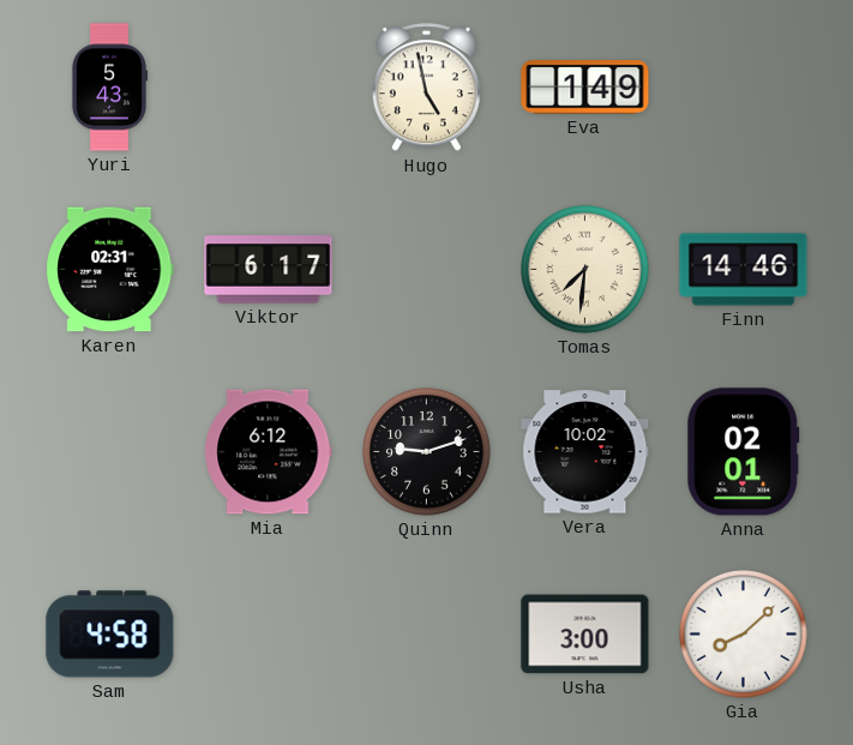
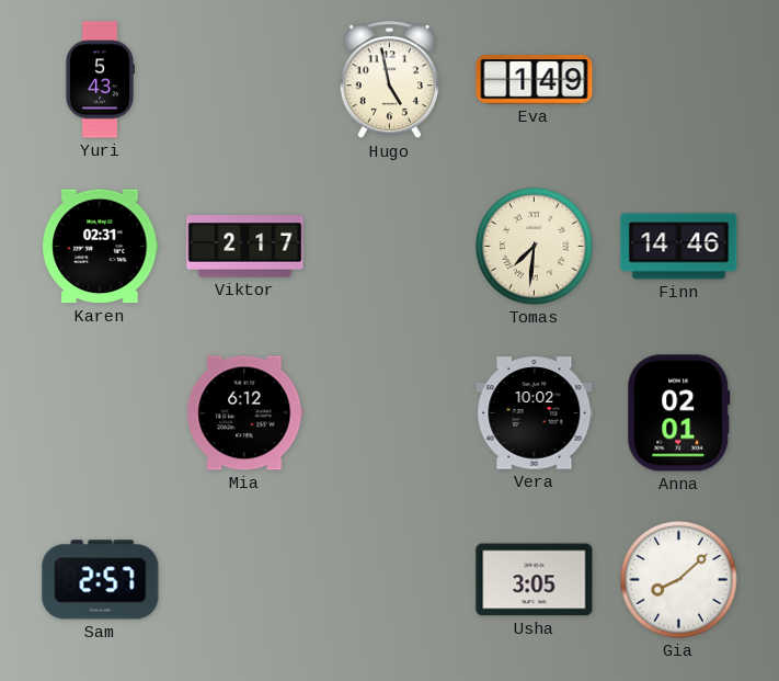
Viktor: 6:17 -> 2:17 (245, 247)
Quinn: 9:12 -> none (427, 452)
Sam: 4:58 -> 2:57 (101, 580)
Usha: 3:00 -> 3:05 (535, 580)
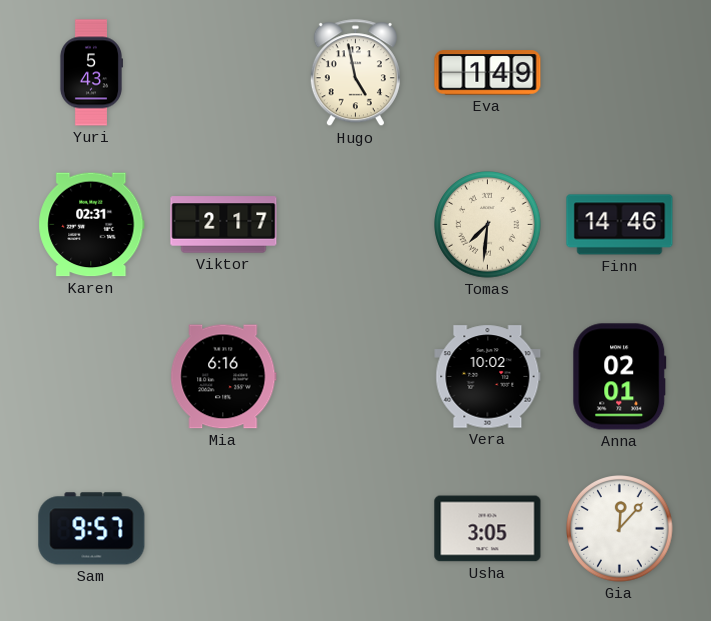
Mia: 6:12 -> 6:16 (224, 377)
Sam: 2:57 -> 9:57 (92, 529)
Gia: 8:08 -> 12:07 (620, 529)
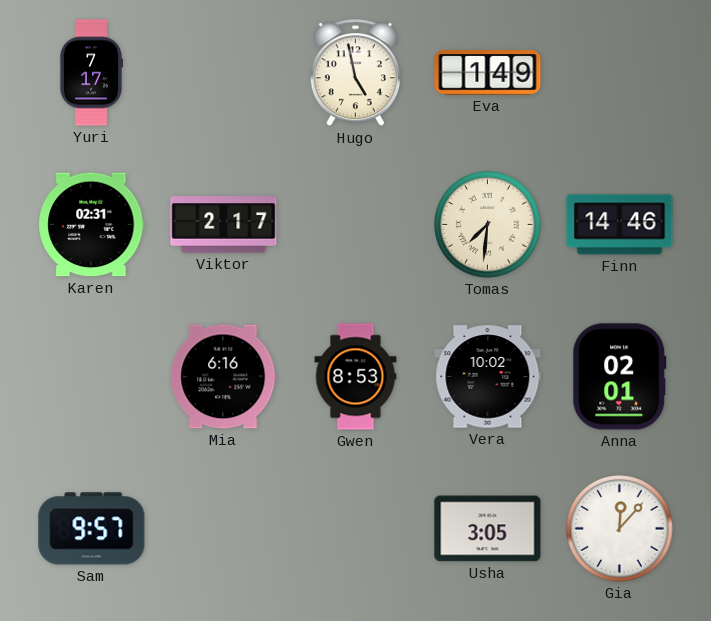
Yuri: 5:43 -> 7:17 (90, 73)
Gwen: none -> 8:53 (356, 377)
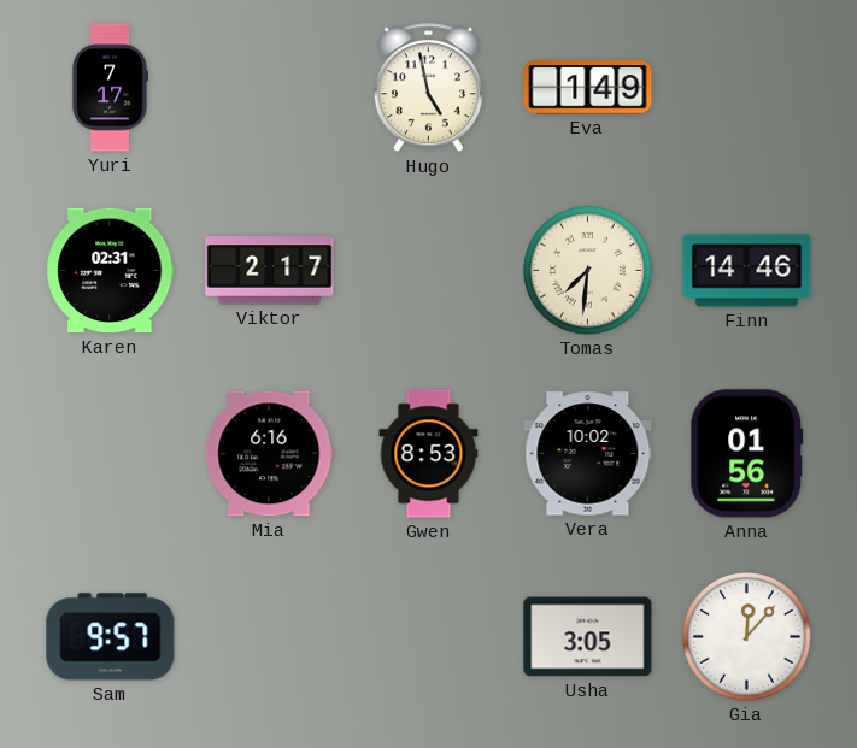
Anna: 02:01 -> 01:56 (747, 454)
